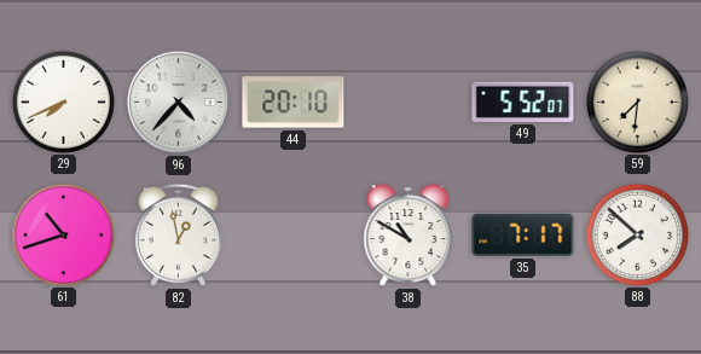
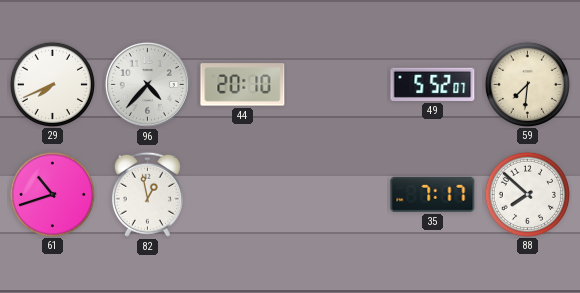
38: 10:50 -> none (409, 236)
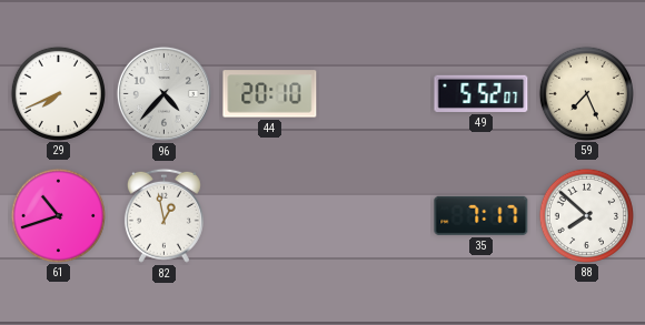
59: 7:31 -> 7:26 (586, 93)
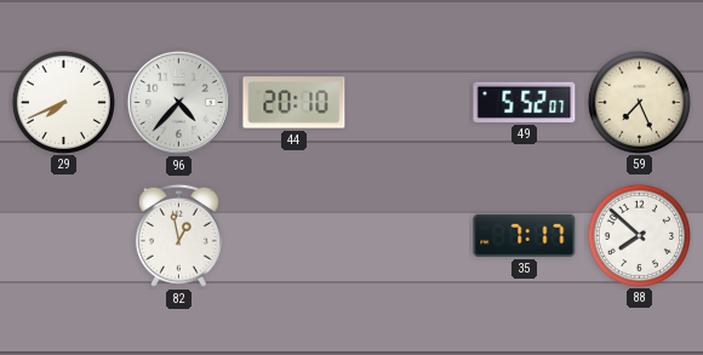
61: 10:42 -> none (58, 215)
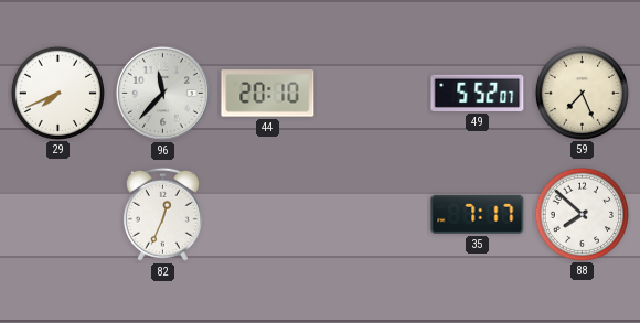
96: 4:37 -> 11:37 (162, 93)
82: 12:58 -> 12:34 (162, 214)
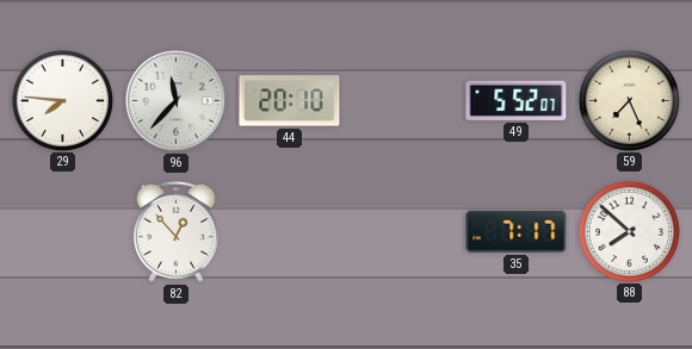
29: 7:41 -> 7:46 (62, 100)
82: 12:34 -> 12:53 (175, 231)
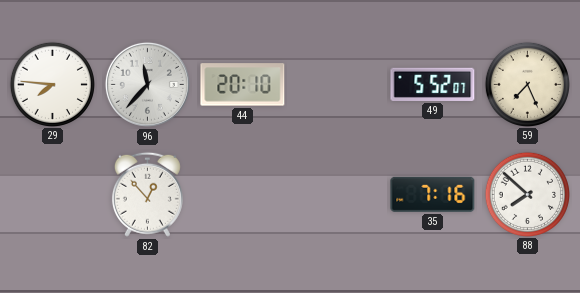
35: 7:17 -> 7:16 (433, 194)
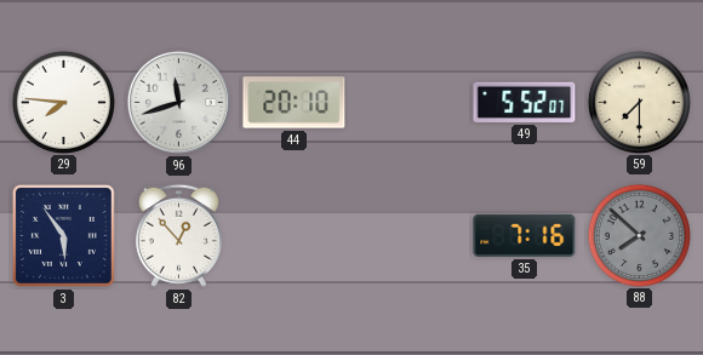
96: 11:37 -> 11:42 (178, 102)
59: 7:26 -> 7:30 (639, 102)
3: none -> 5:54 (63, 235)
88 dial: white -> grey (639, 235)
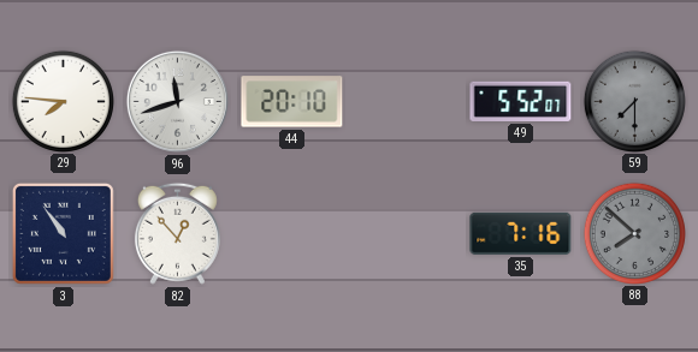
59 dial: cream -> grey (634, 101)
3: 5:54 -> 10:54 (63, 233)
